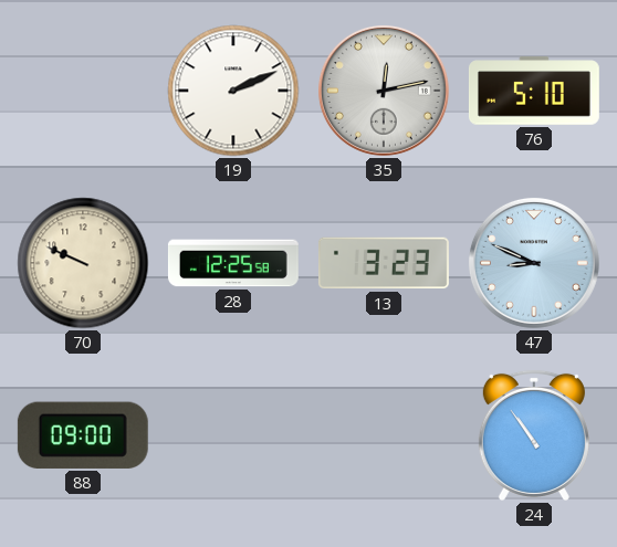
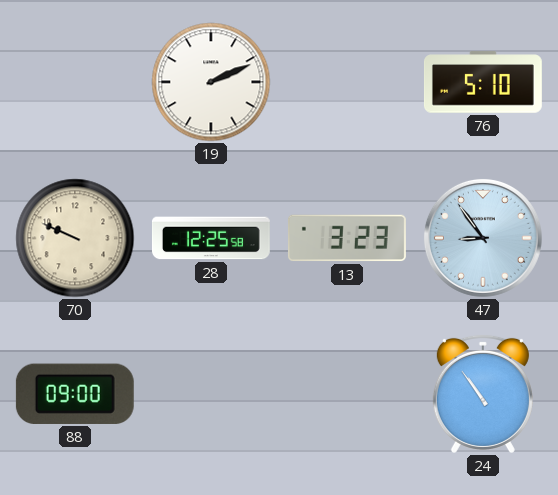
35: 12:13 -> none (384, 91)
47: 8:49 -> 8:54 (483, 238)
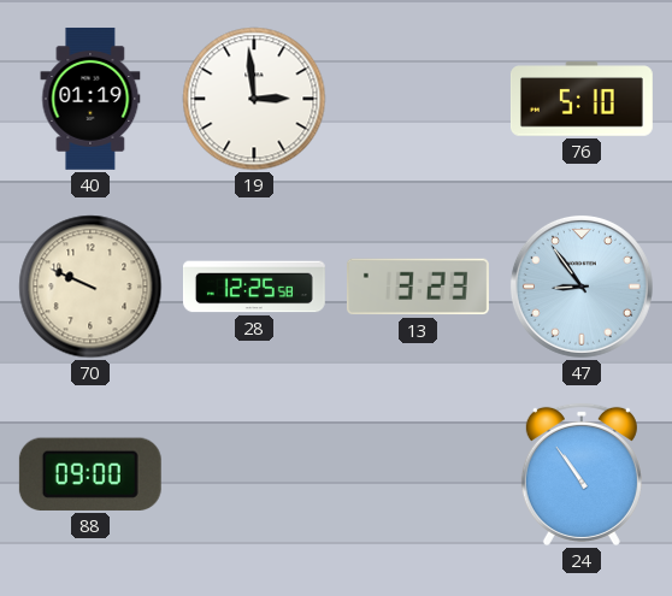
40: none -> 01:19 (90, 99)
19: 2:11 -> 2:59 (254, 99)
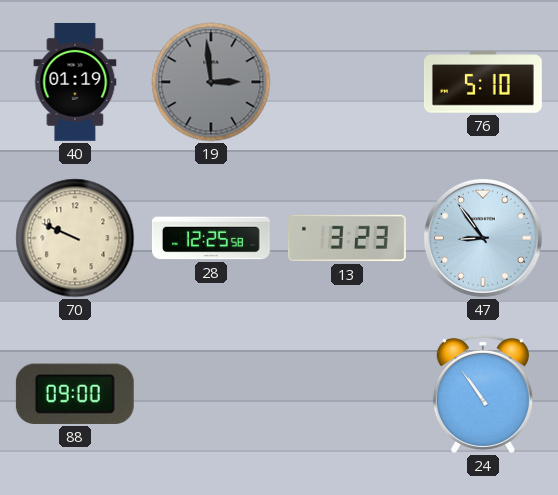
19 dial: white -> grey (211, 82)
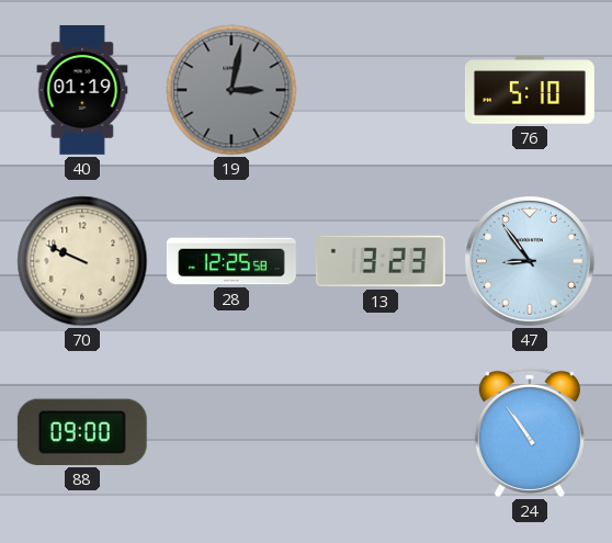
19: 2:59 -> 3:02 (231, 90)
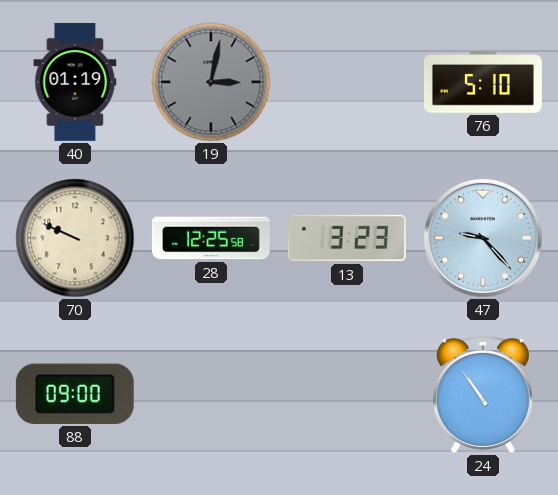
47: 8:54 -> 9:23 (483, 238)
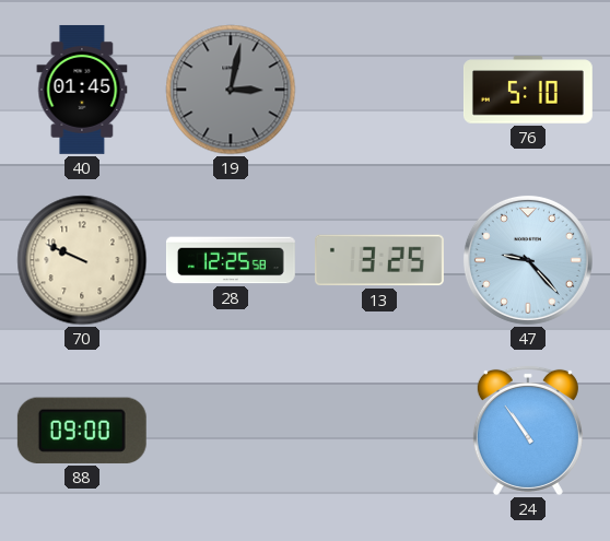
40: 01:19 -> 01:45 (82, 90)
13: 3:23 -> 3:25 (379, 260)
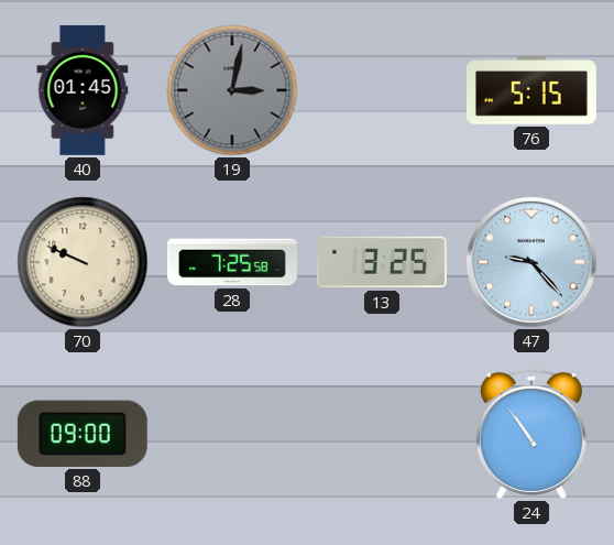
76: 5:10 -> 5:15 (531, 90)
28: 12:25 -> 7:25 (232, 262)
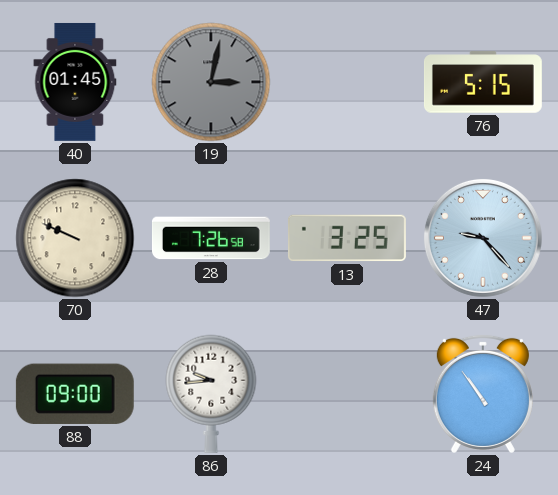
28: 7:25 -> 7:26 (211, 238)
86: none -> 9:44 (211, 394)
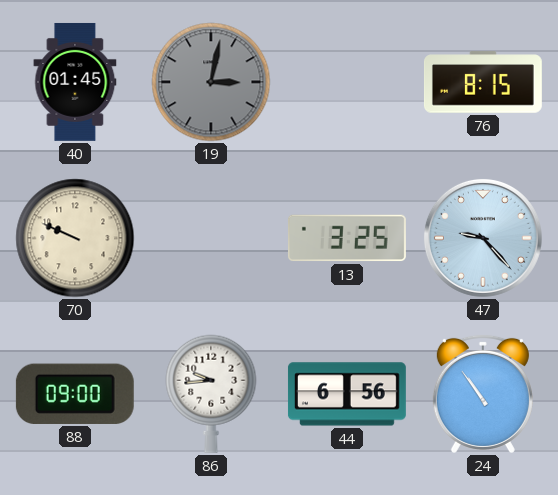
76: 5:15 -> 8:15 (483, 82)
28: 7:26 -> none (211, 238)
44: none -> 6:56 (347, 394)
